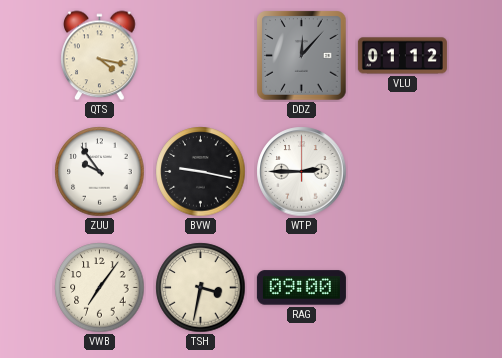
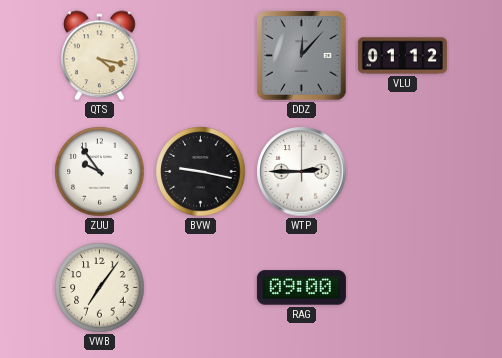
TSH: 3:32 -> none (201, 288)
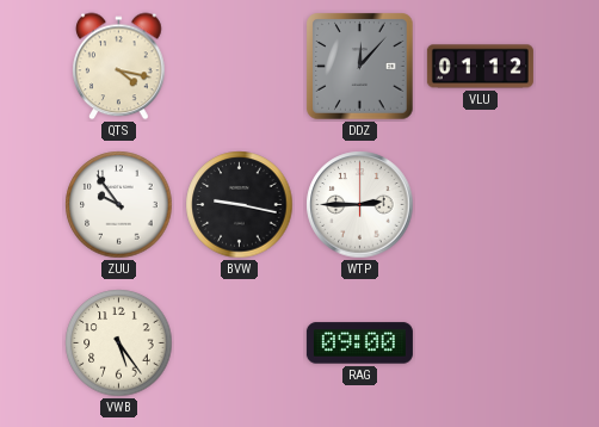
VWB: 7:06 -> 5:24 (119, 344)
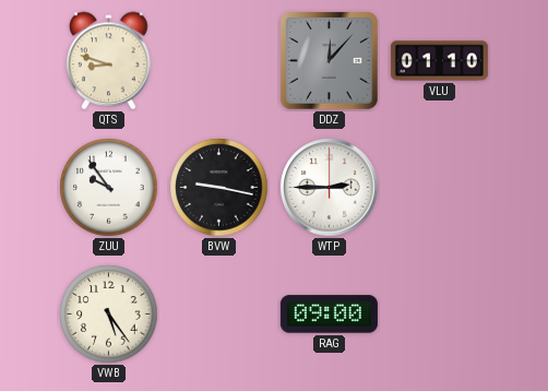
QTS: 4:17 -> 8:48 (109, 61)
VLU: 01:12 -> 01:10 (439, 61)
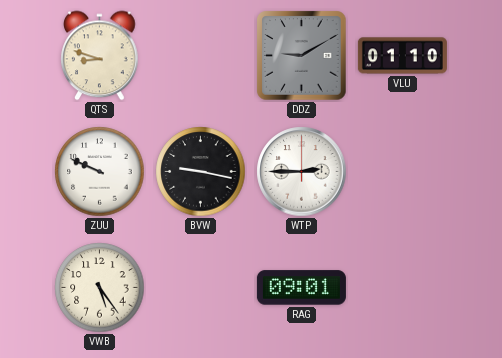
DDZ: 12:07 -> 9:10 (302, 56)
ZUU: 9:54 -> 9:49 (100, 172)
RAG: 09:00 -> 09:01 (301, 288)
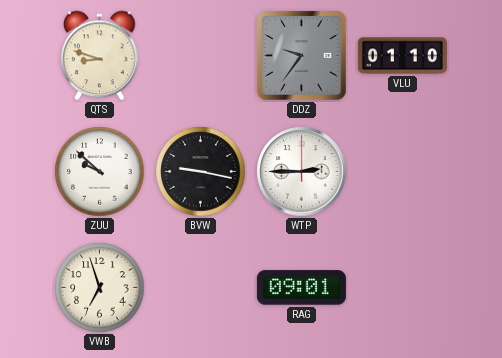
DDZ: 9:10 -> 9:36 (302, 56)
ZUU: 9:49 -> 9:52 (100, 172)
VWB: 5:24 -> 6:57 (100, 288)
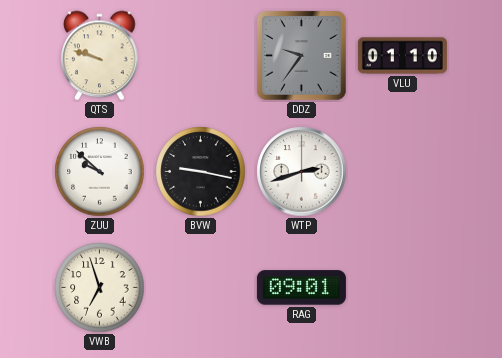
QTS: 8:48 -> 9:48 (100, 56)
WTP: 2:45 -> 2:42 (302, 172)
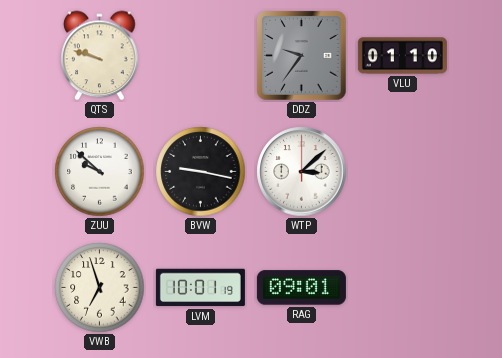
WTP: 2:42 -> 3:08 (302, 172)
LVM: none -> 10:01 (200, 288)
